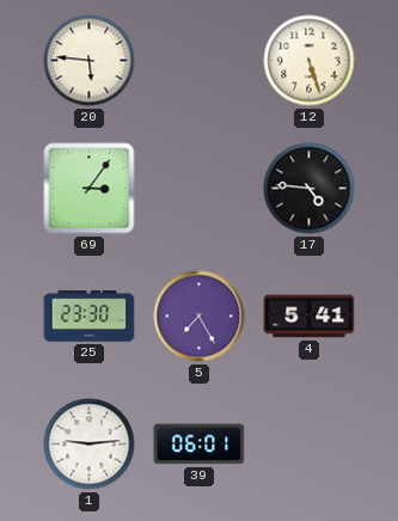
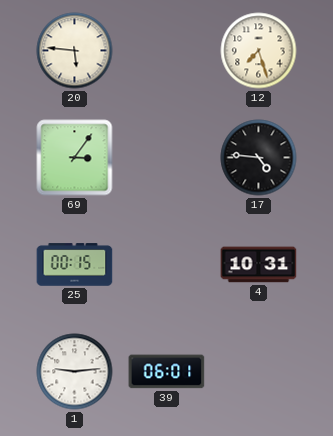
12: 5:27 -> 7:27 (259, 51)
25: 23:30 -> 00:15 (75, 265)
5: 7:25 -> none (200, 317)
4: 5:41 -> 10:31 (259, 265)
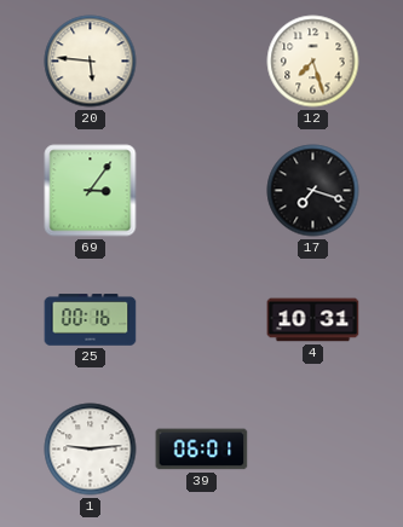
17: 4:46 -> 7:18 (313, 191)
25: 00:15 -> 00:16 (91, 320)
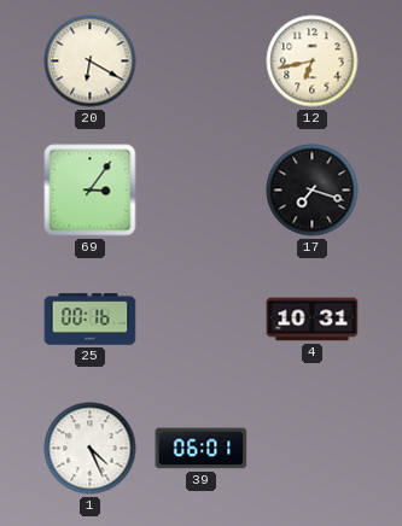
20: 5:46 -> 6:20 (91, 62)
12: 7:27 -> 6:43 (313, 62)
1: 9:14 -> 4:26 (91, 449)
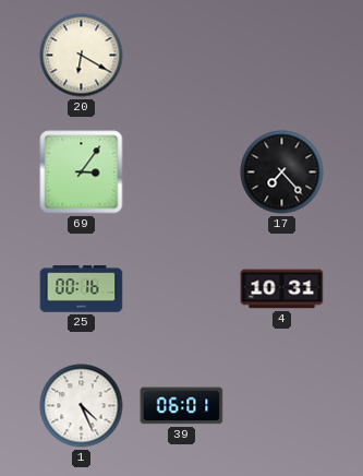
12: 6:43 -> none (313, 62)
17: 7:18 -> 7:23 (282, 172)
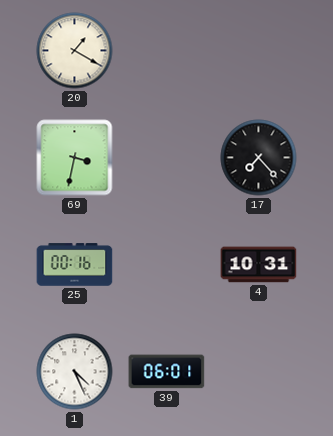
20: 6:20 -> 1:20 (75, 51)
69: 3:06 -> 3:32 (75, 158)
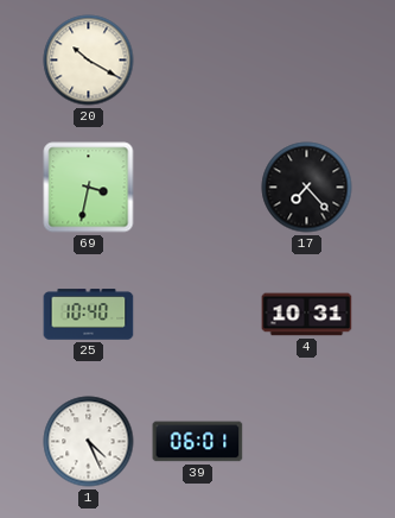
20: 1:20 -> 10:20 (89, 61)
25: 00:16 -> 10:40 (89, 315)
